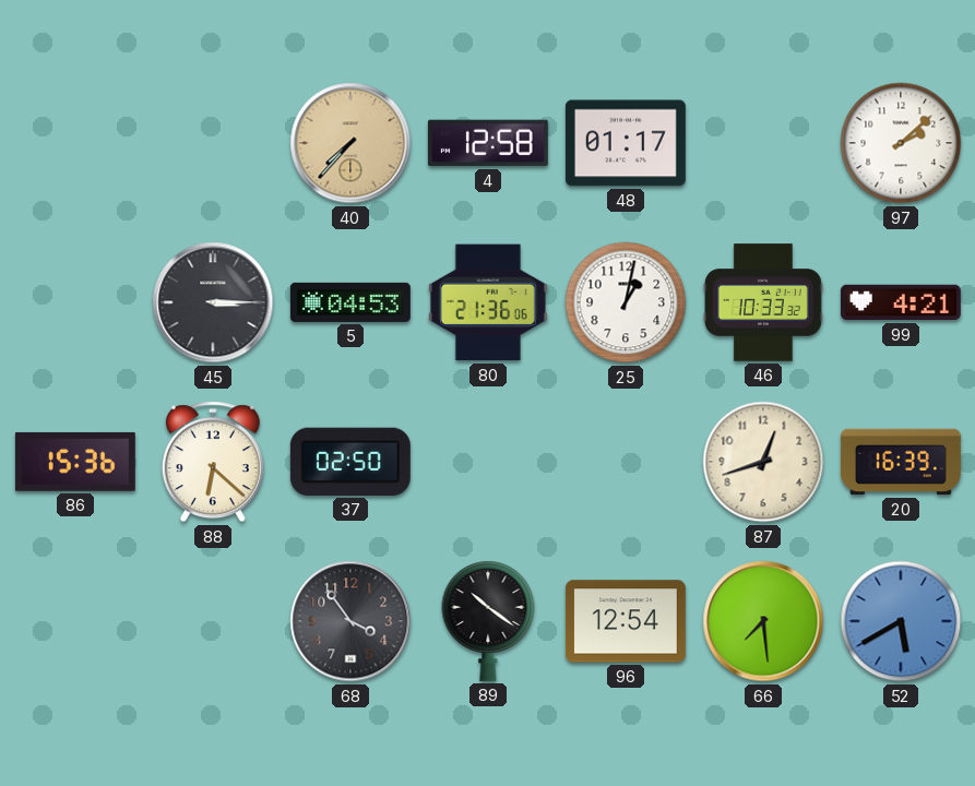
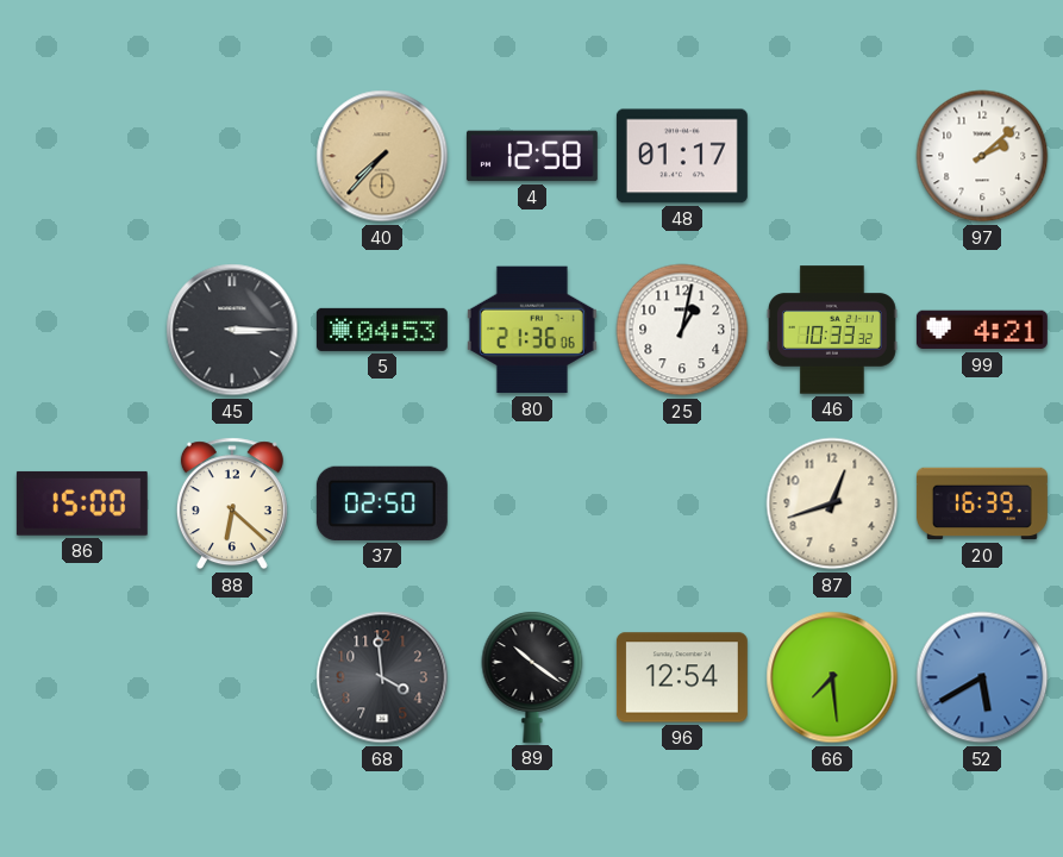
86: 15:36 -> 15:00 (82, 503)
68: 3:54 -> 3:59 (382, 677)
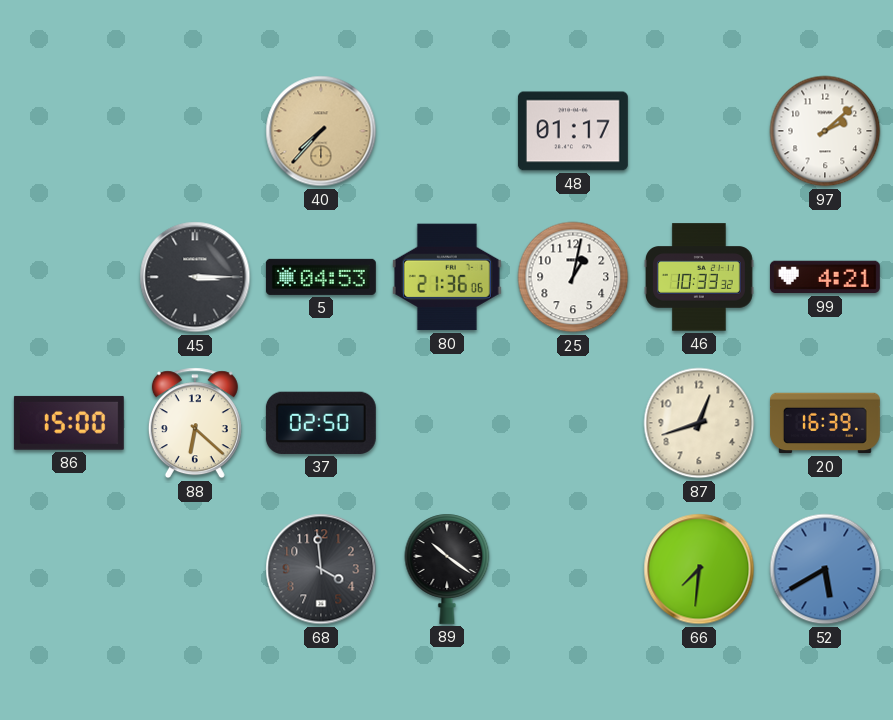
4: 12:58 -> none (532, 156)
96: 12:54 -> none (682, 677)
66: 7:29 -> 7:31 (699, 569)
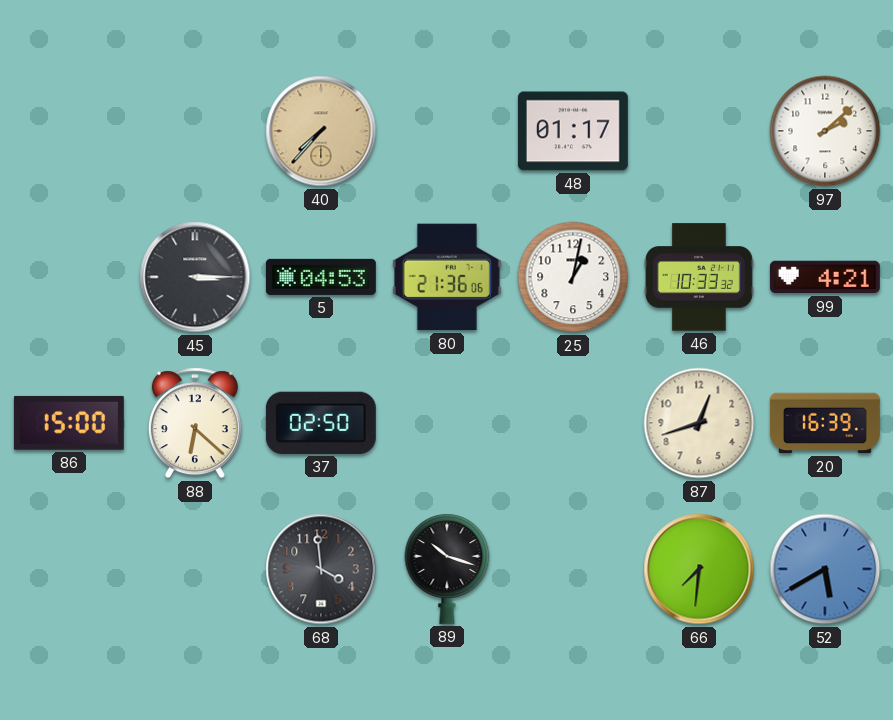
89: 10:21 -> 10:18 (447, 569)
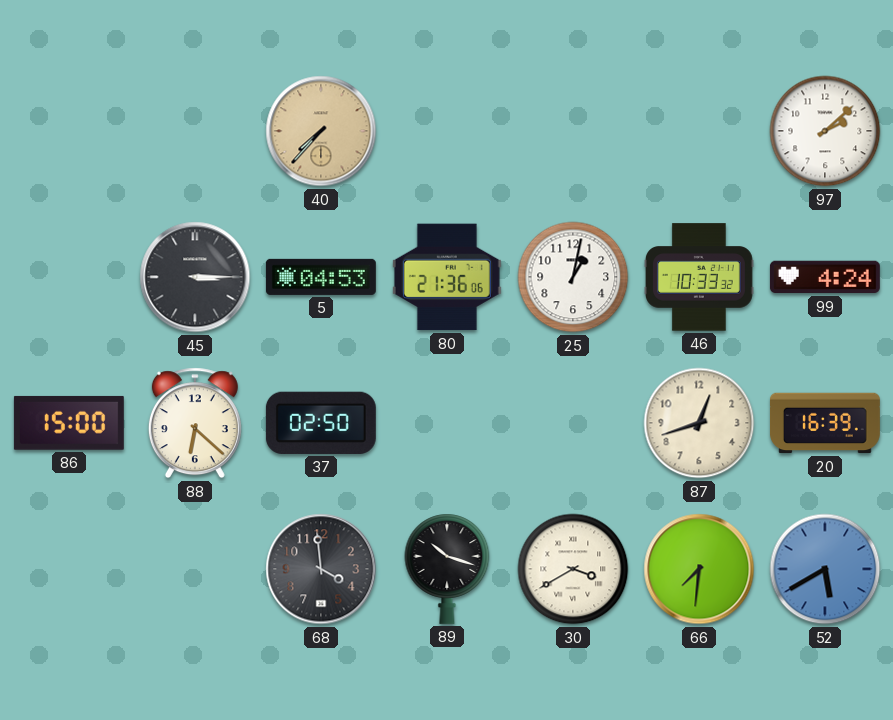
48: 01:17 -> none (573, 131)
99: 4:21 -> 4:24 (825, 277)
30: none -> 3:40 (573, 569)
